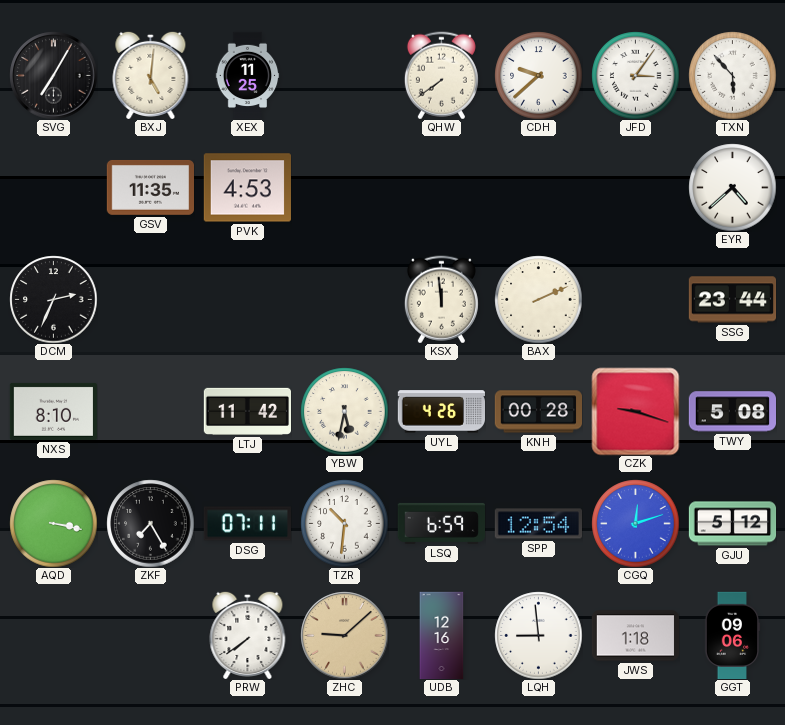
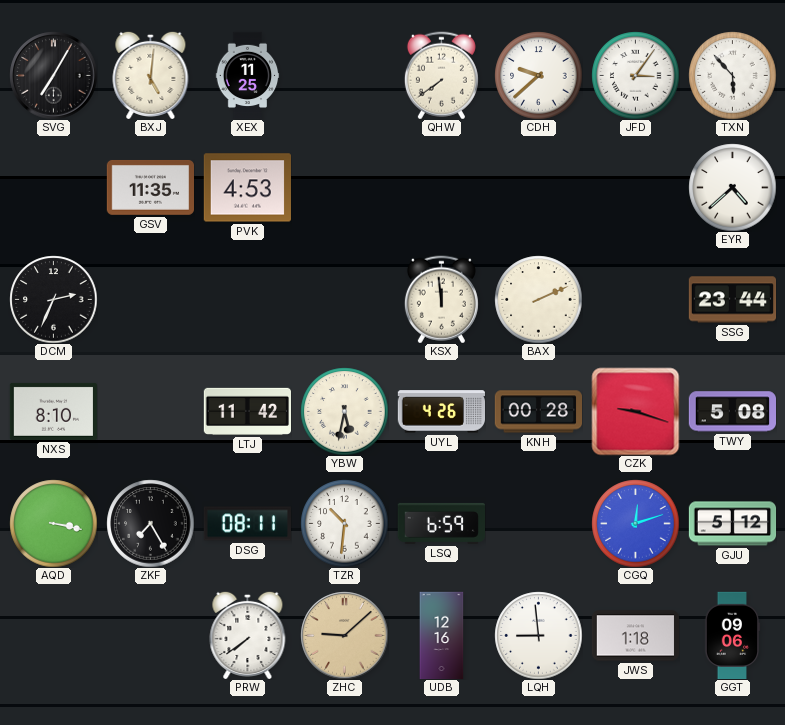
DSG: 07:11 -> 08:11 (247, 524)
SPP: 12:54 -> none (538, 524)
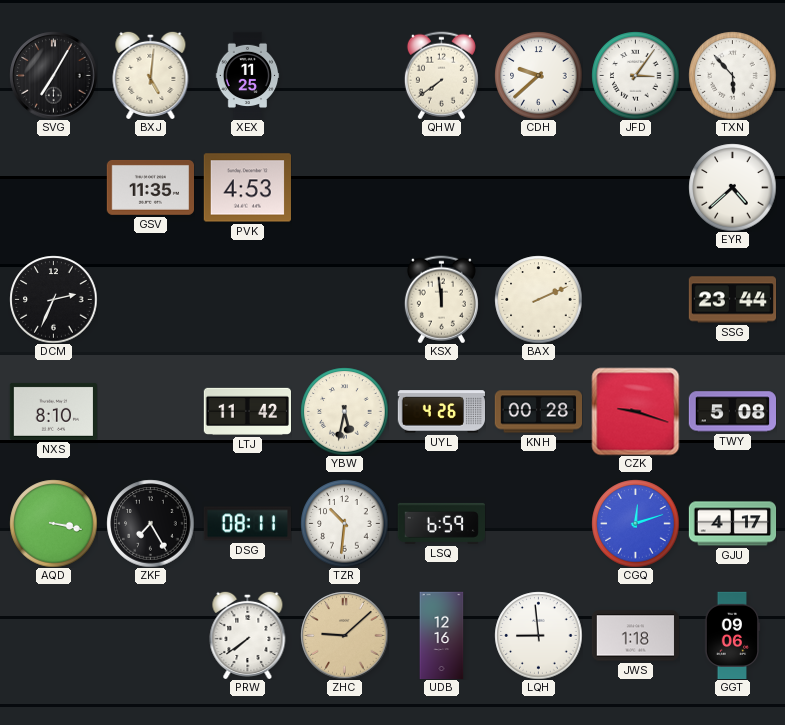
GJU: 5:12 -> 4:17 (732, 524)
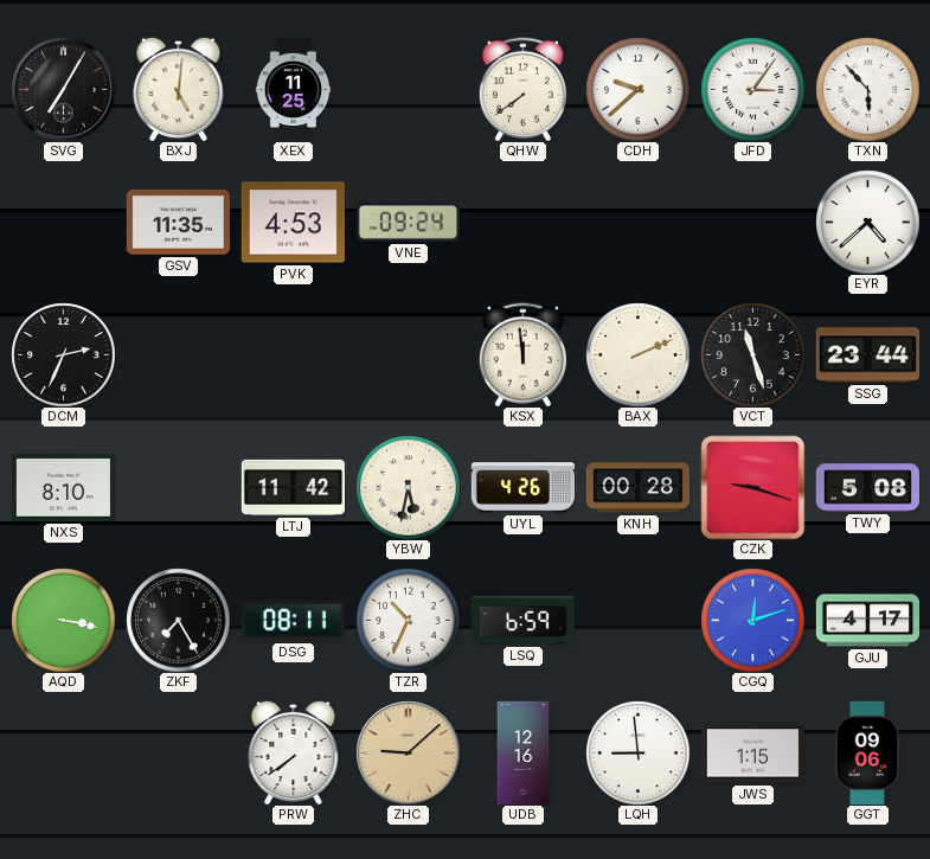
VNE: none -> 09:24 (408, 223)
VCT: none -> 11:27 (752, 354)
TZR: 10:31 -> 10:34 (408, 620)
JWS: 1:18 -> 1:15 (752, 754)
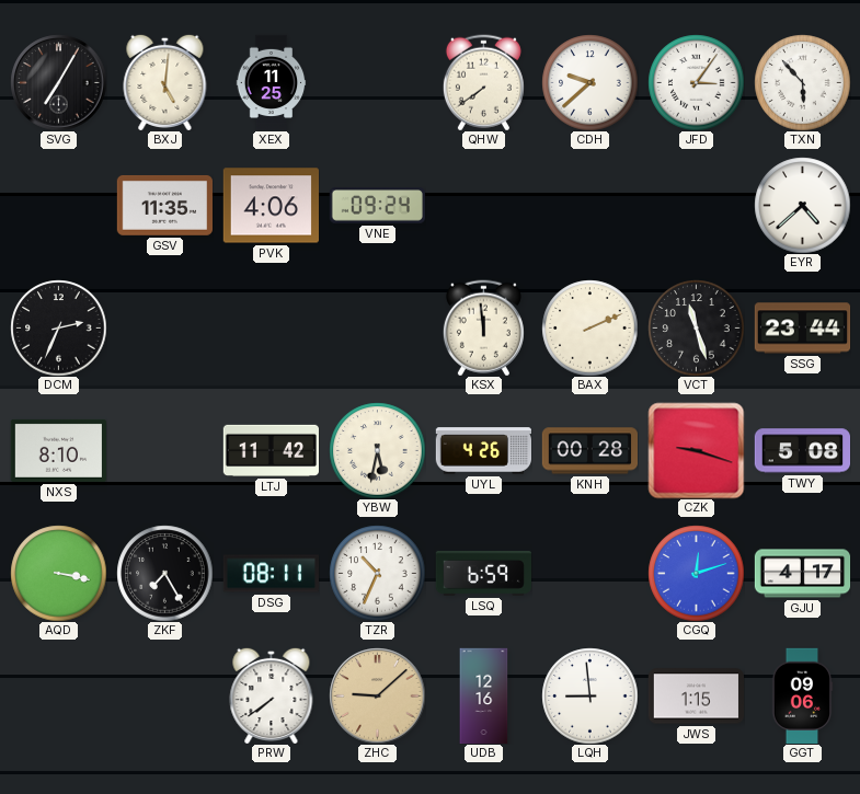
PVK: 4:53 -> 4:06 (271, 206)
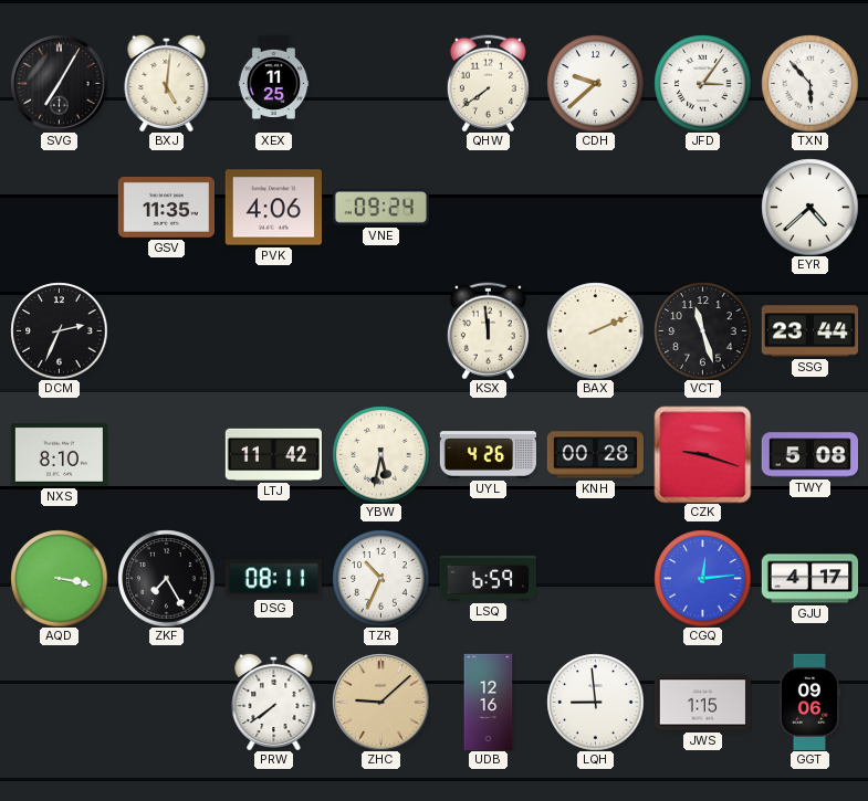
CGQ: 12:12 -> 12:14 (702, 578)
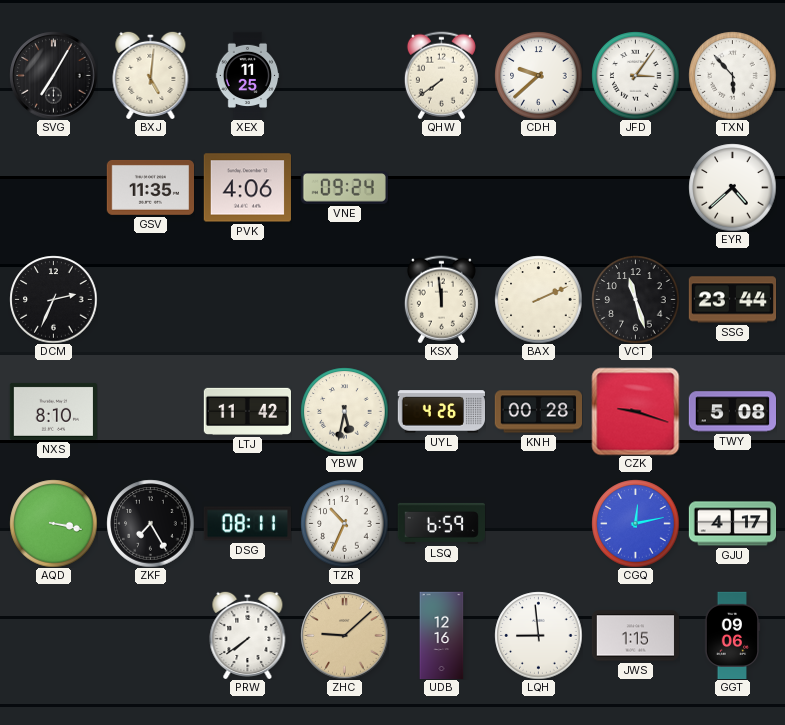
CGQ: 12:14 -> 12:13 (635, 523)
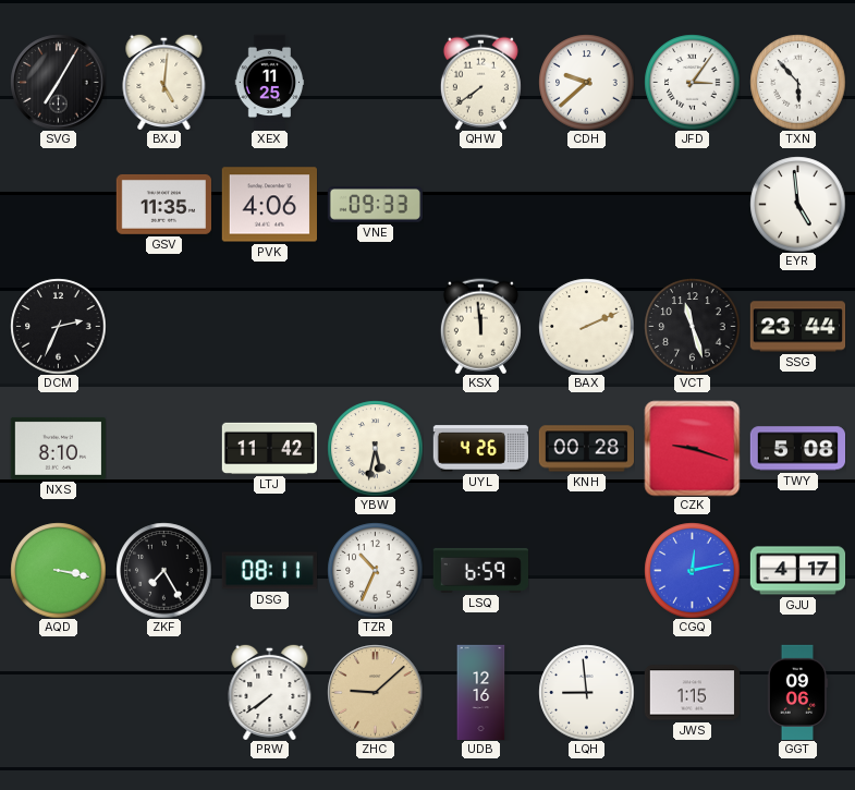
VNE: 09:24 -> 09:33 (375, 205)
EYR: 4:38 -> 4:59 (797, 204)
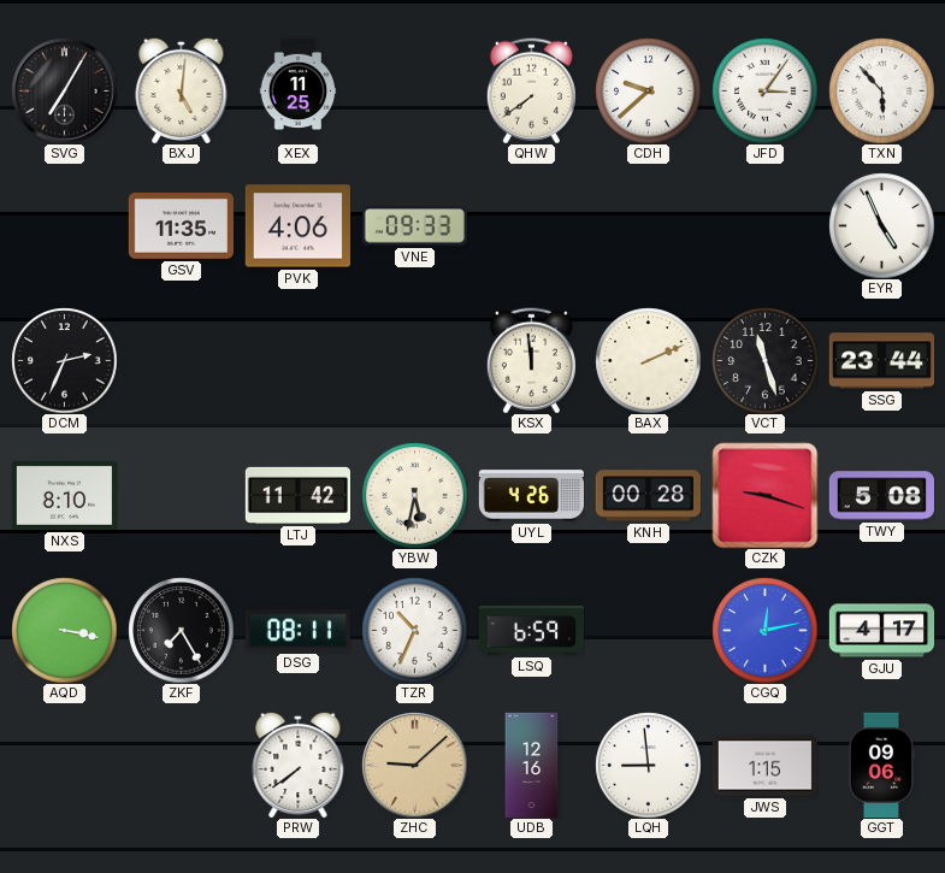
EYR: 4:59 -> 4:56 (881, 225)
